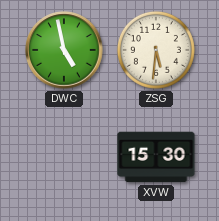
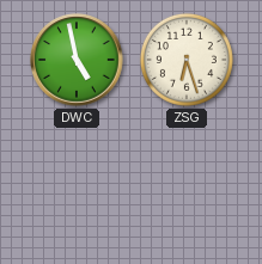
ZSG: 5:31 -> 6:27 (187, 60)
XVW: 15:30 -> none (156, 157)
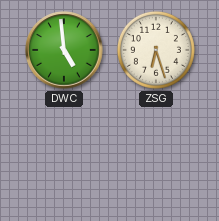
DWC: 4:58 -> 4:59 (64, 50)
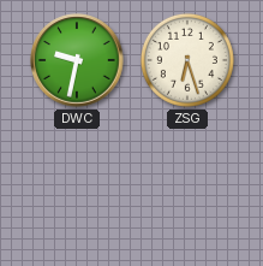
DWC: 4:59 -> 9:32 (77, 60)
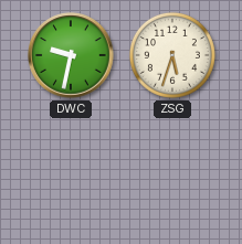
ZSG: 6:27 -> 5:33 (172, 55)
